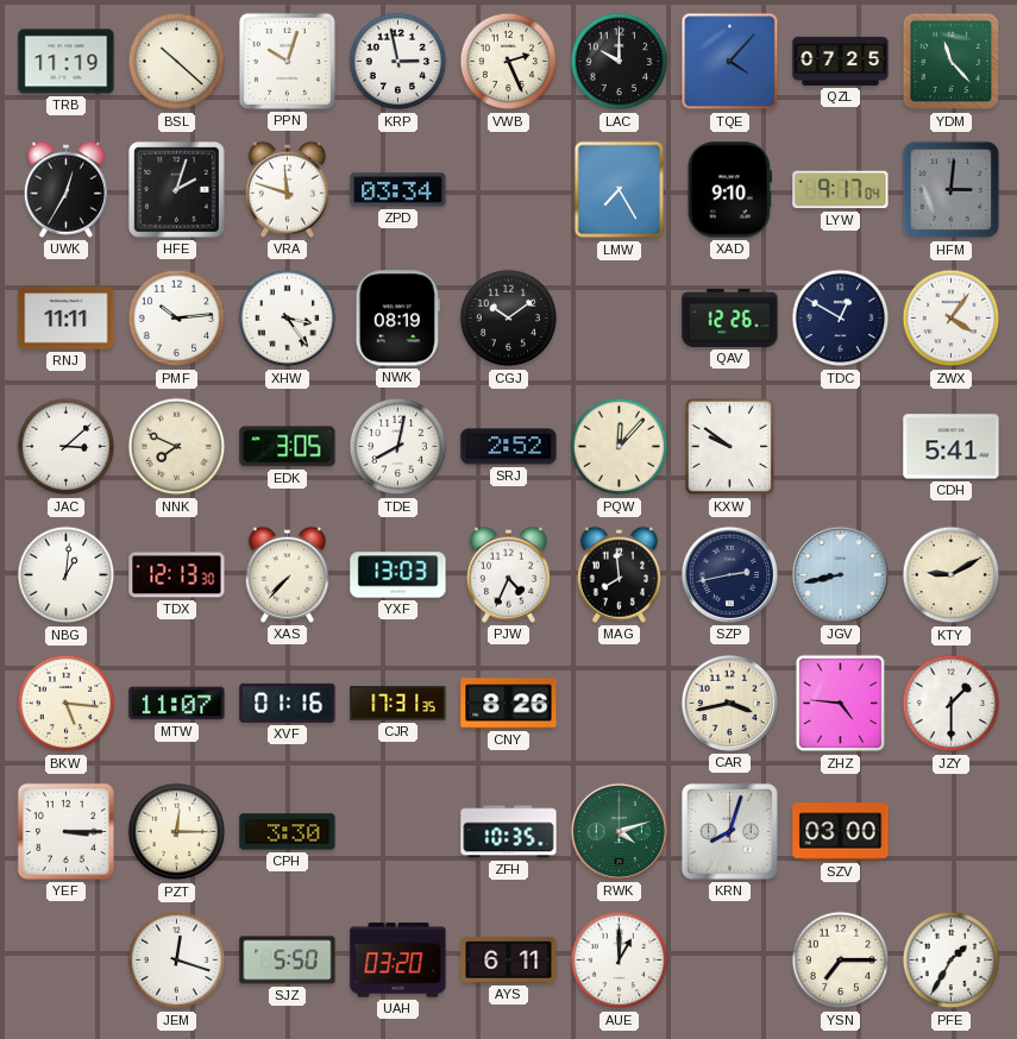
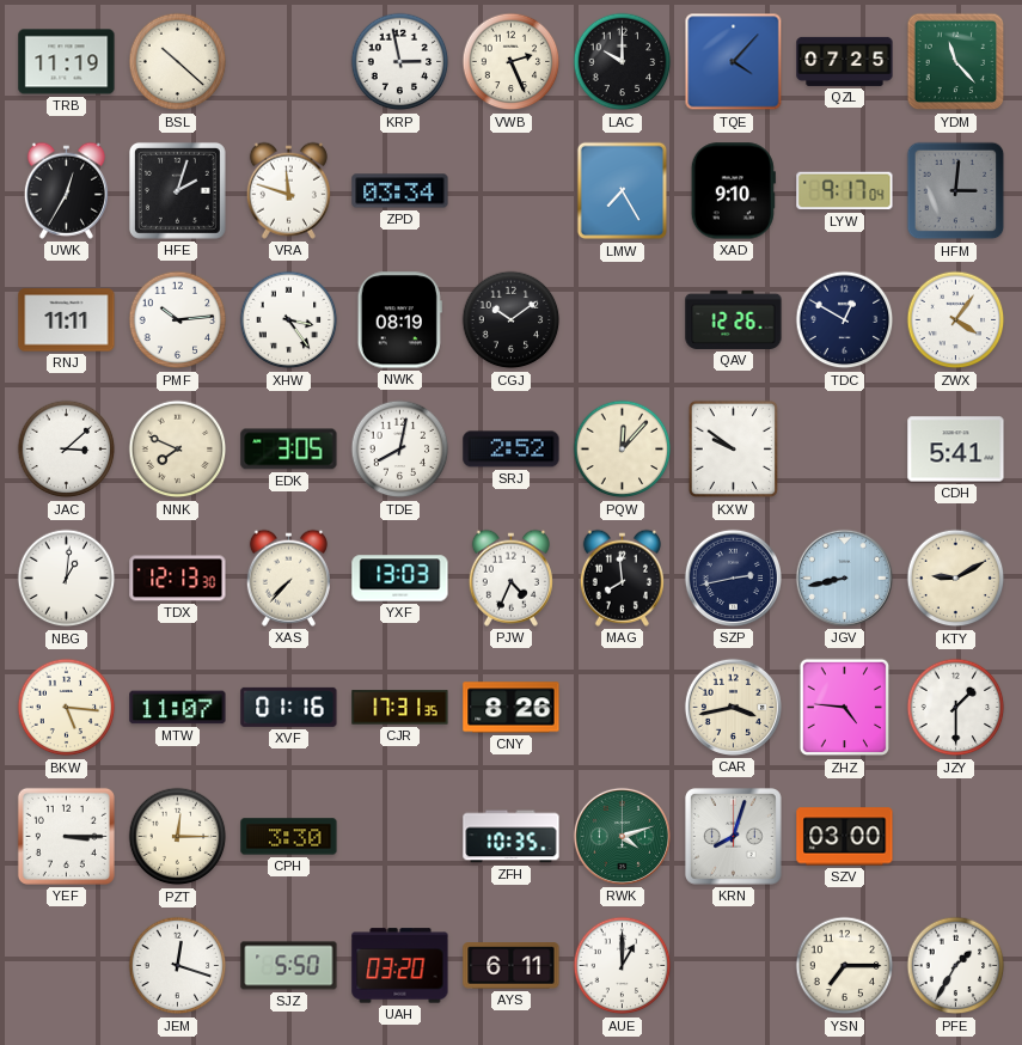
PPN: 10:03 -> none (287, 61)
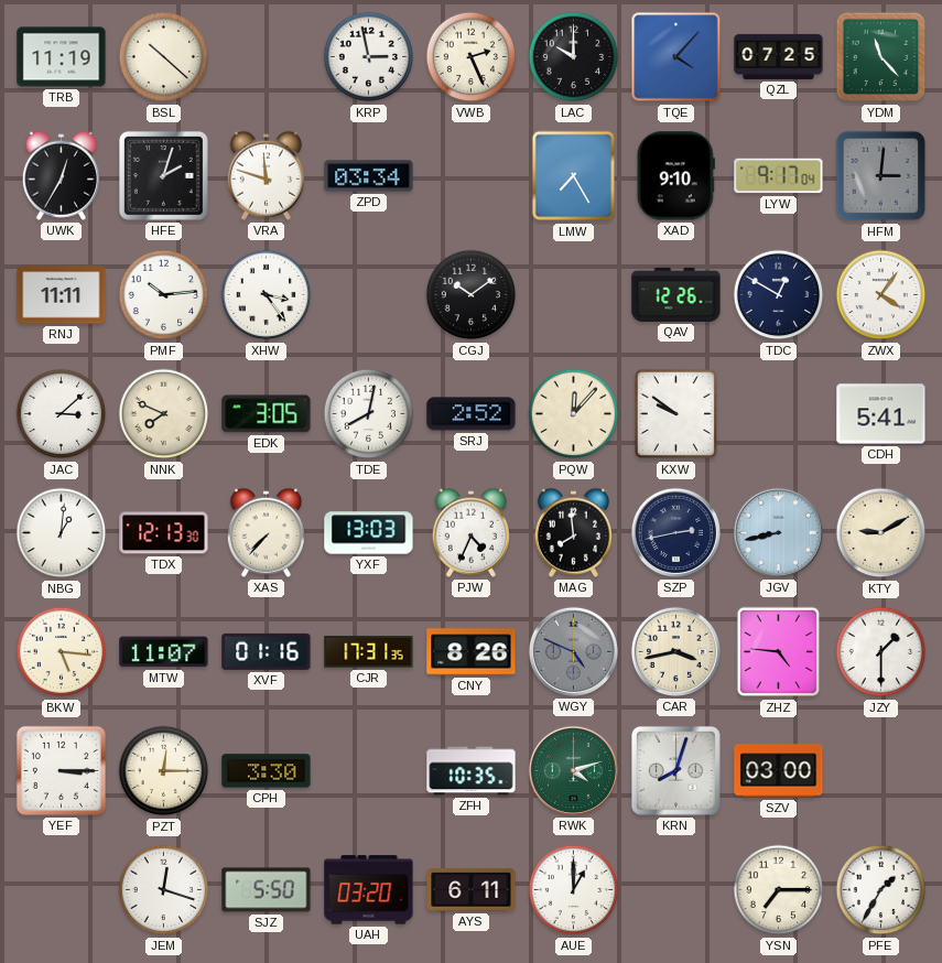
NWK: 08:19 -> none (399, 320)
WGY: none -> 4:49 (573, 651)
